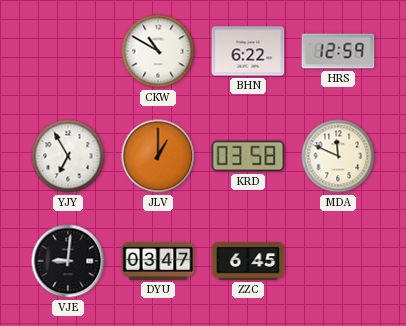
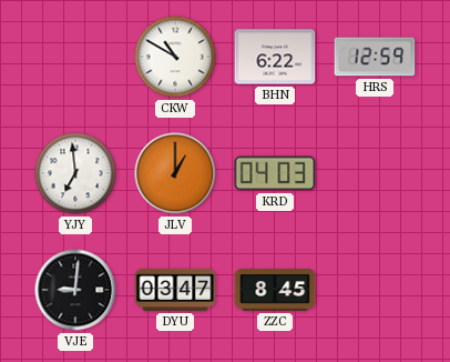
YJY: 6:55 -> 6:59 (75, 173)
KRD: 03:58 -> 04:03 (275, 173)
MDA: 11:49 -> none (338, 156)
ZZC: 6:45 -> 8:45 (275, 290)
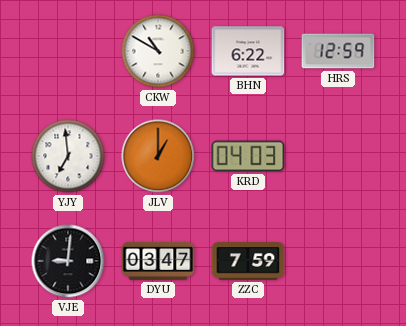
ZZC: 8:45 -> 7:59 (248, 261)
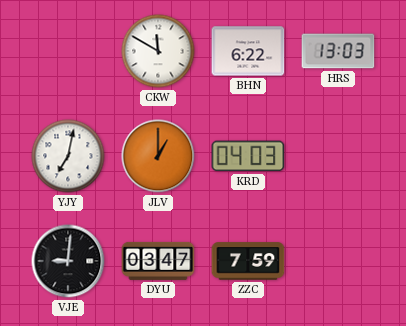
CKW: 10:50 -> 11:50 (158, 51)
HRS: 12:59 -> 13:03 (338, 51)
YJY: 6:59 -> 7:02 (68, 156)
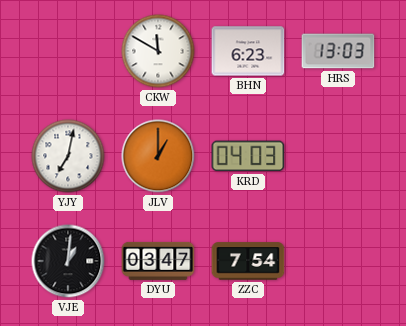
BHN: 6:22 -> 6:23 (248, 51)
VJE: 9:01 -> 1:01 (68, 261)
ZZC: 7:59 -> 7:54 (248, 261)
